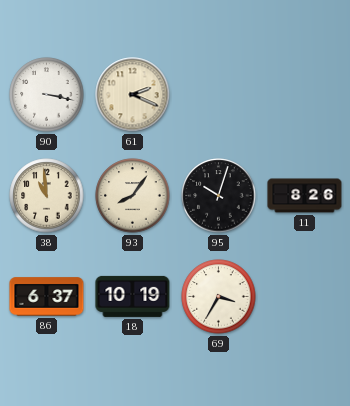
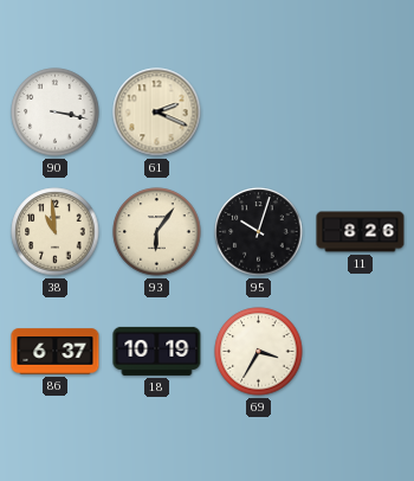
93: 8:06 -> 6:06 (157, 232)
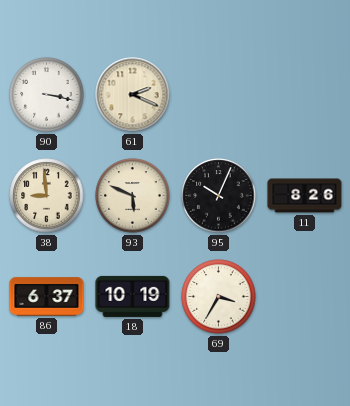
38: 10:59 -> 8:59 (47, 196)
93: 6:06 -> 5:49 (133, 196)
95: 10:03 -> 10:04 (219, 196)
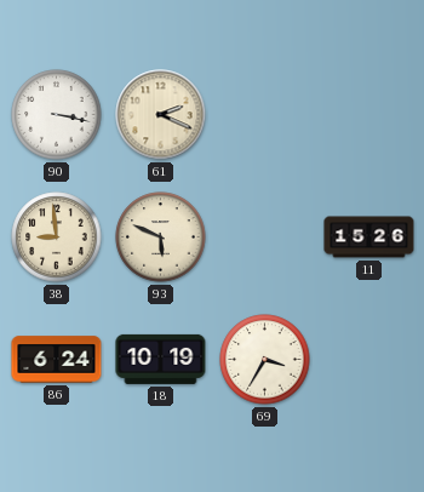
95: 10:04 -> none (219, 196)
11: 8:26 -> 15:26 (369, 238)
86: 6:37 -> 6:24 (57, 360)
